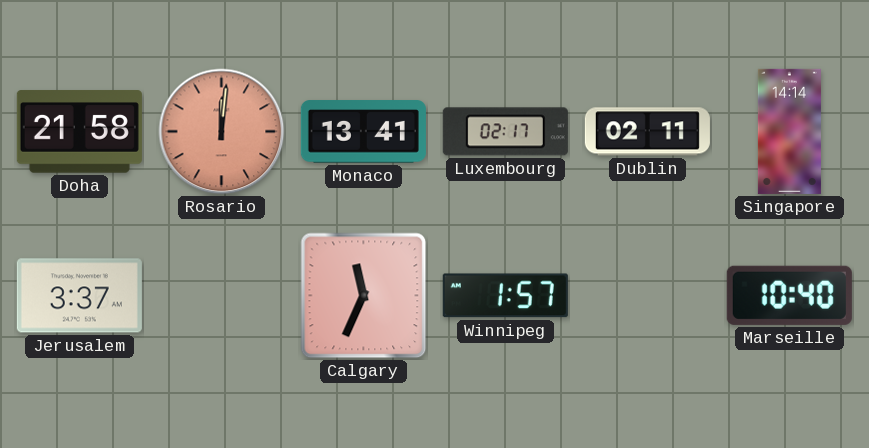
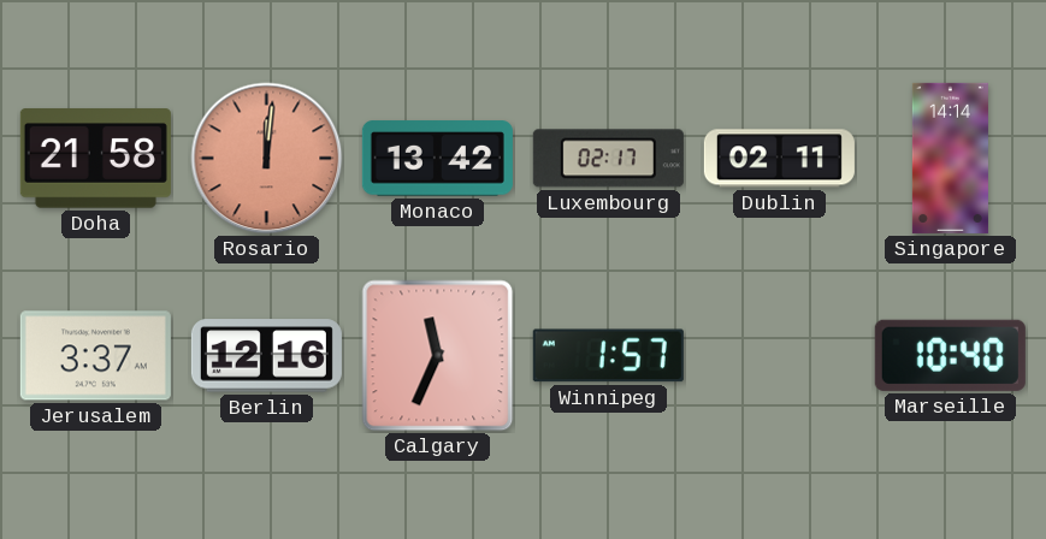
Monaco: 13:41 -> 13:42 (437, 159)
Berlin: none -> 12:16 (266, 356)
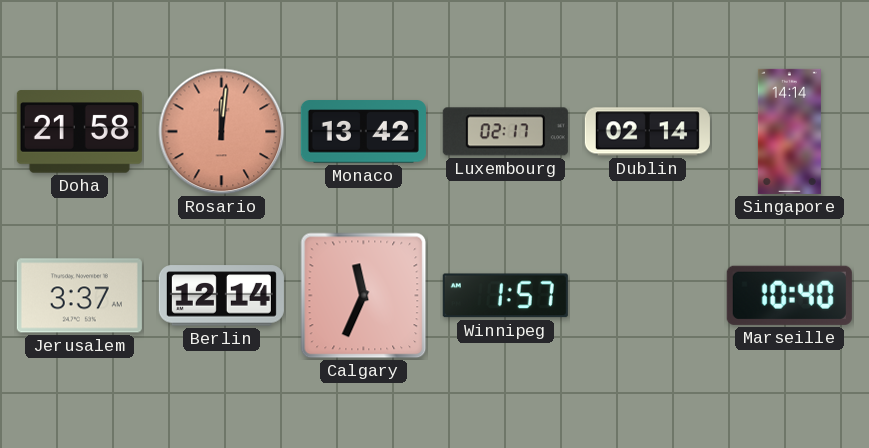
Dublin: 02:11 -> 02:14 (647, 132)
Berlin: 12:16 -> 12:14 (221, 296)
